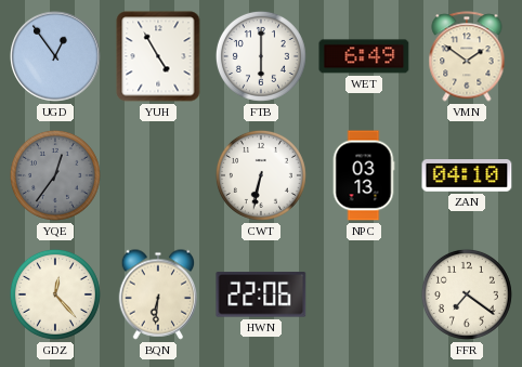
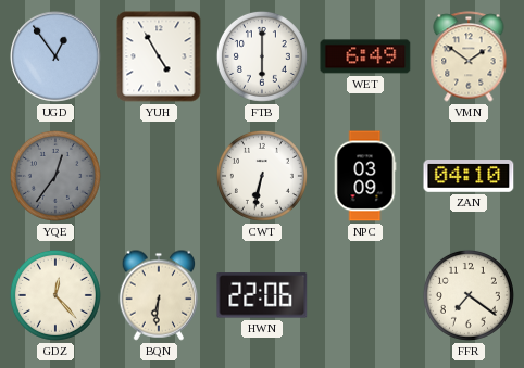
NPC: 03:13 -> 03:09 (365, 176)
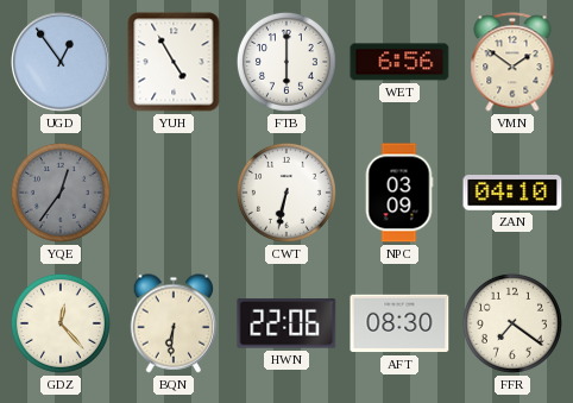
WET: 6:49 -> 6:56 (399, 62)
AFT: none -> 08:30 (399, 323)
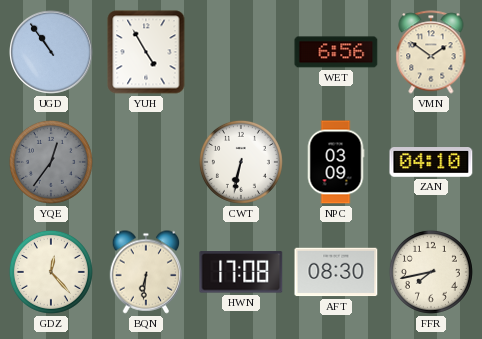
UGD: 12:54 -> 10:54 (52, 53)
FTB: 6:00 -> none (286, 62)
HWN: 22:06 -> 17:08 (241, 272)
FFR: 7:21 -> 7:43 (431, 272)
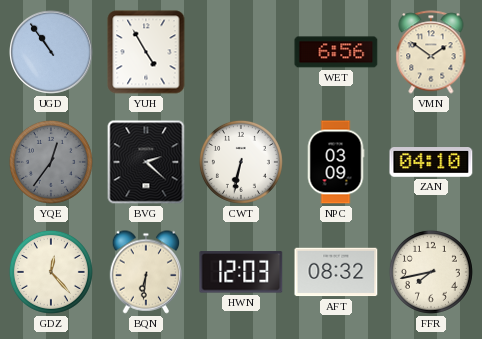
BVG: none -> 2:22 (146, 162)
HWN: 17:08 -> 12:03 (241, 272)
AFT: 08:30 -> 08:32 (336, 272)
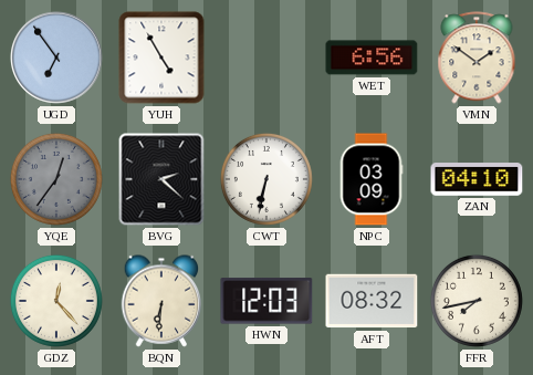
UGD: 10:54 -> 6:54 (58, 59)
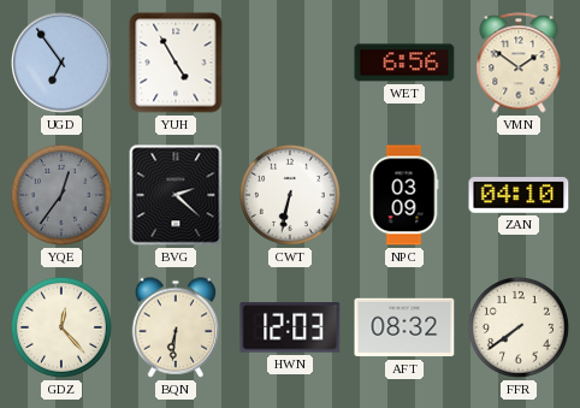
FFR: 7:43 -> 7:39 (519, 327)
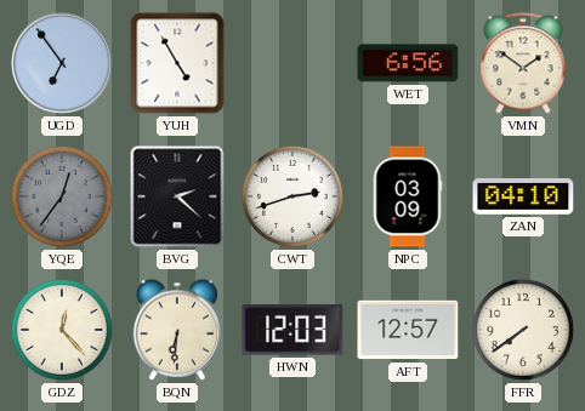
CWT: 6:32 -> 2:42 (292, 196)
AFT: 08:32 -> 12:57 (408, 330)
